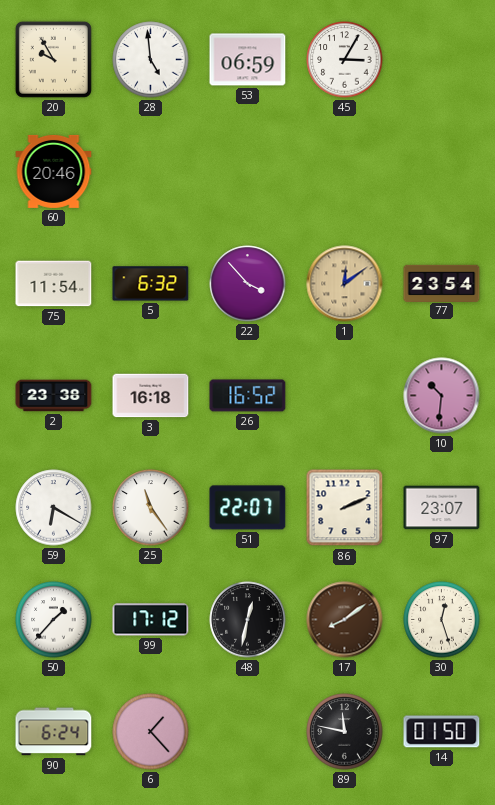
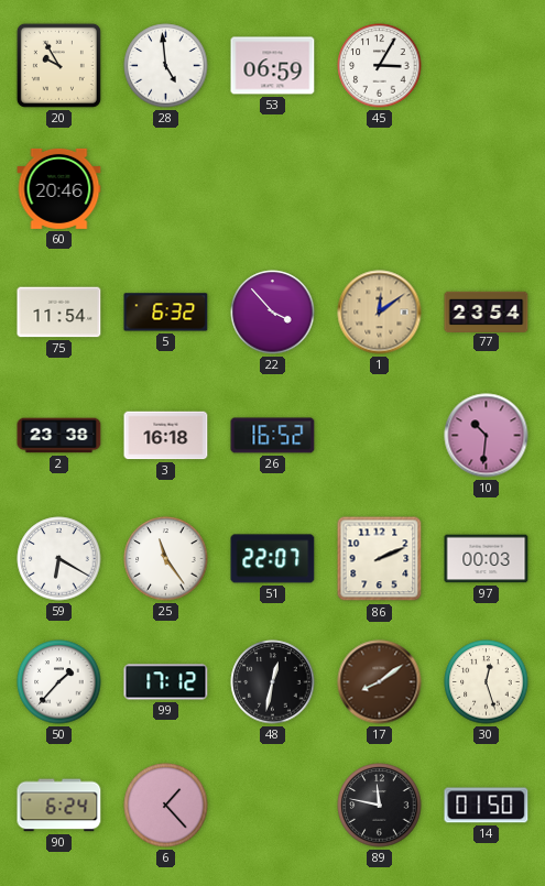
97: 23:07 -> 00:03 (487, 559)
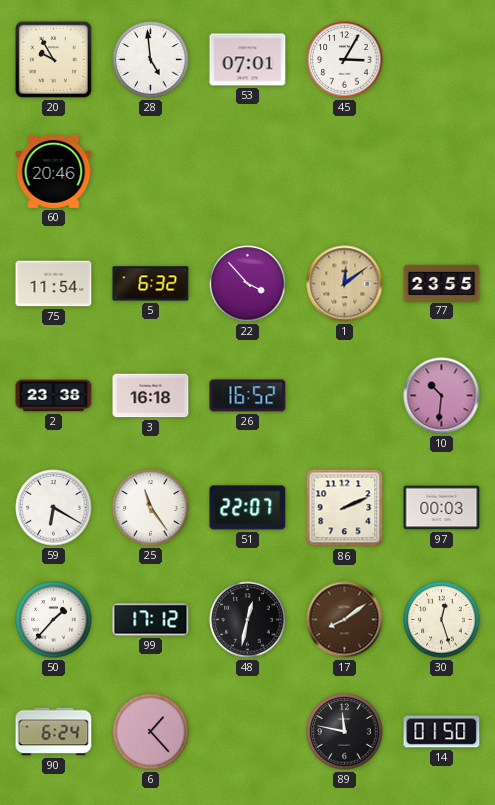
53: 06:59 -> 07:01 (248, 60)
77: 23:54 -> 23:55 (442, 283)
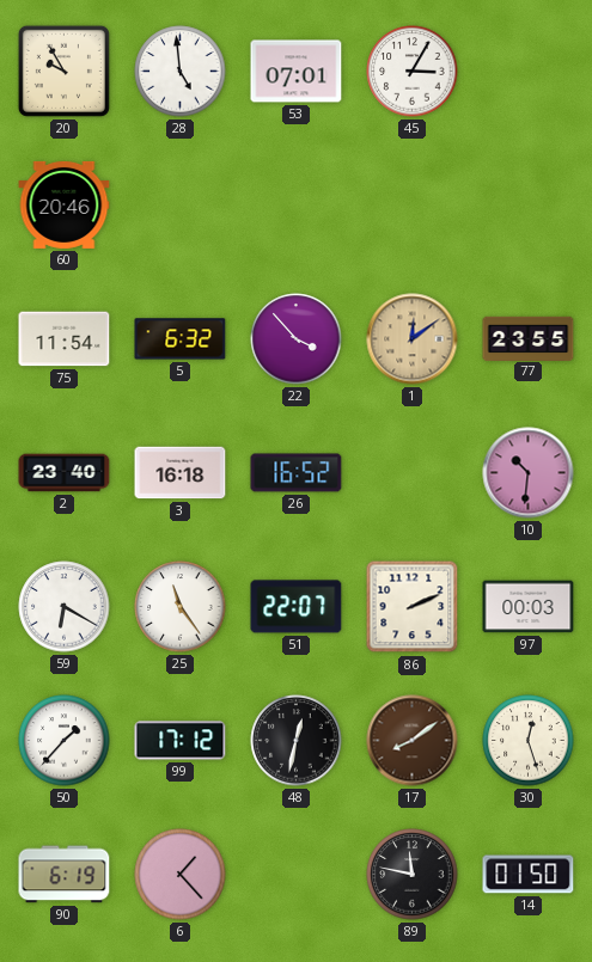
2: 23:38 -> 23:40 (65, 473)
90: 6:24 -> 6:19 (65, 875)
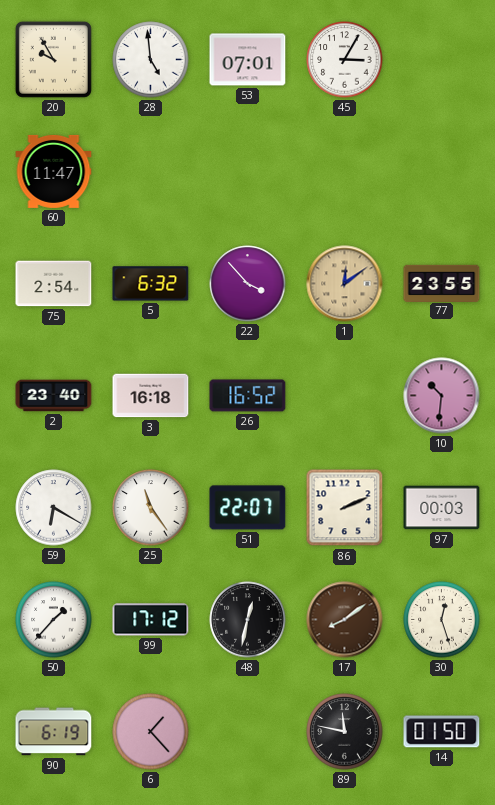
60: 20:46 -> 11:47 (54, 171)
75: 11:54 -> 2:54 (54, 284)
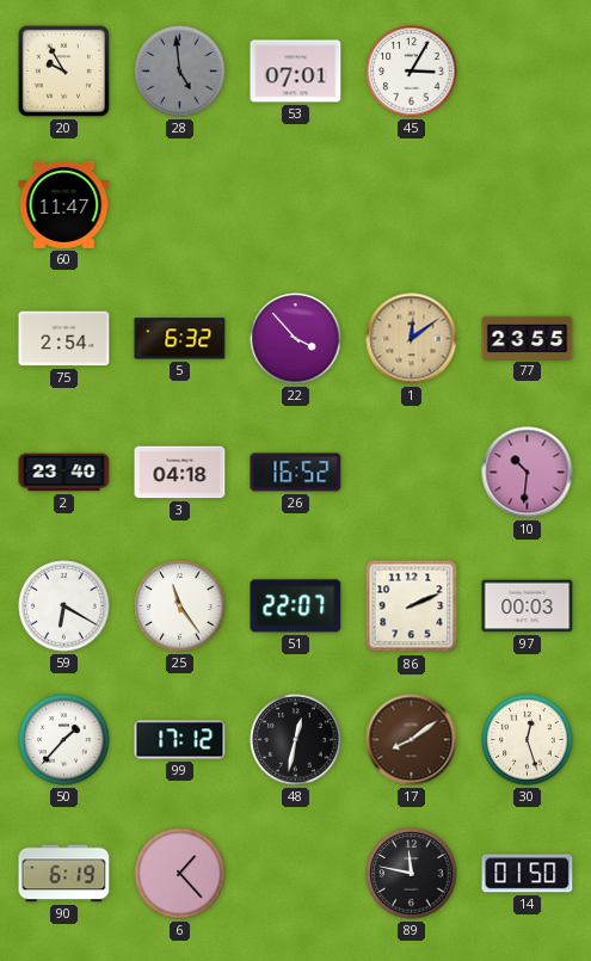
28 dial: white -> grey (180, 72)
3: 16:18 -> 04:18 (180, 473)
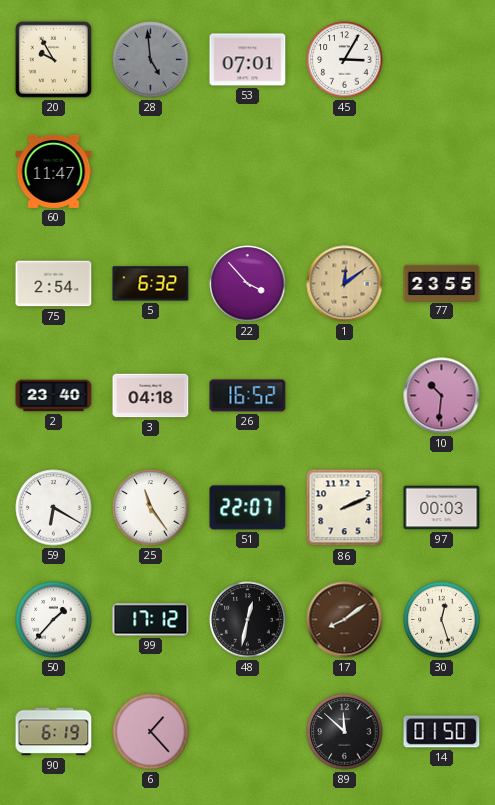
89: 11:47 -> 11:52 (345, 732)
